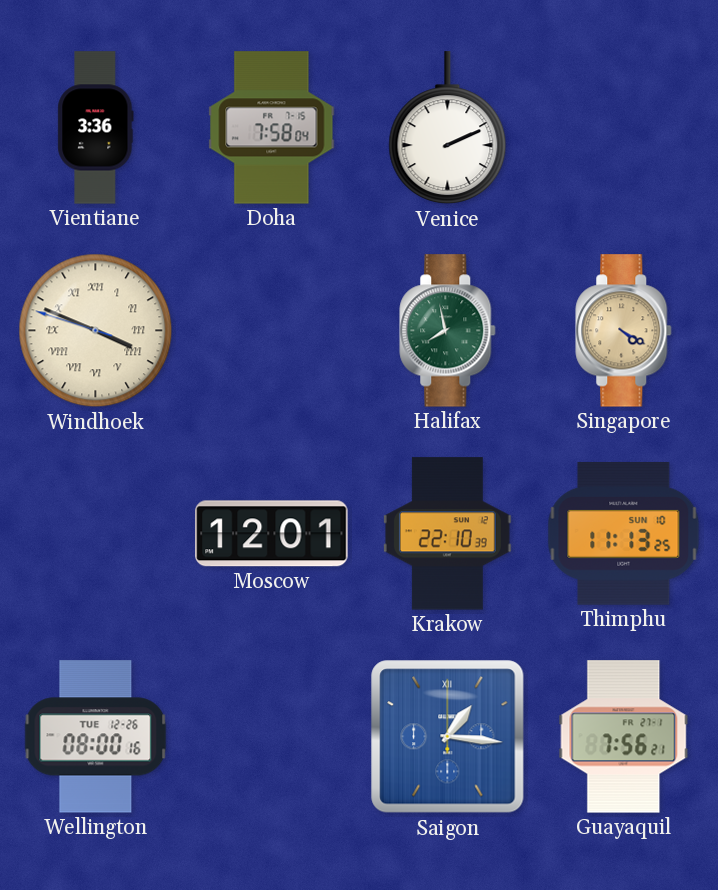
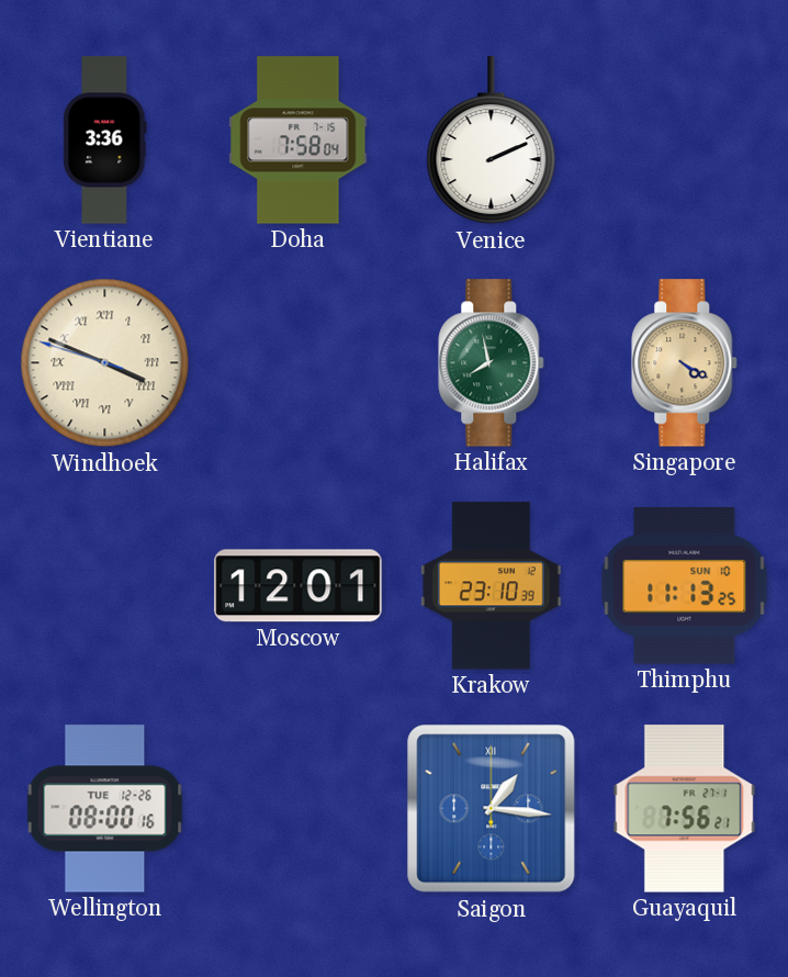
Krakow: 22:10 -> 23:10 (491, 586)
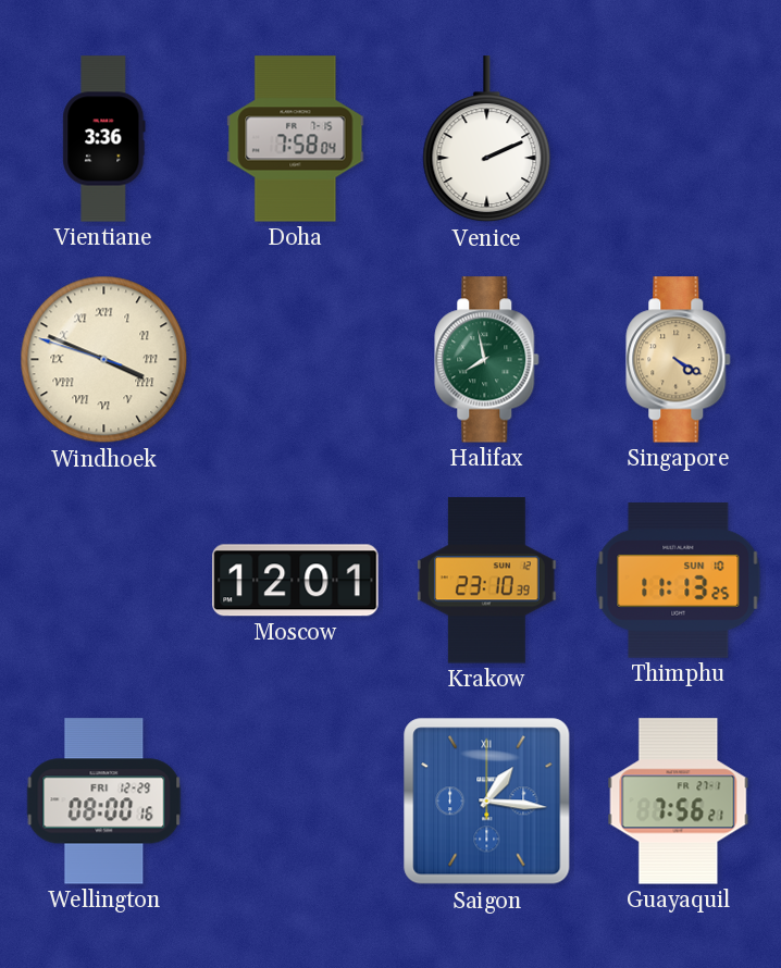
Wellington date: TUE 12-26 -> FRI 12-29 (104, 802)
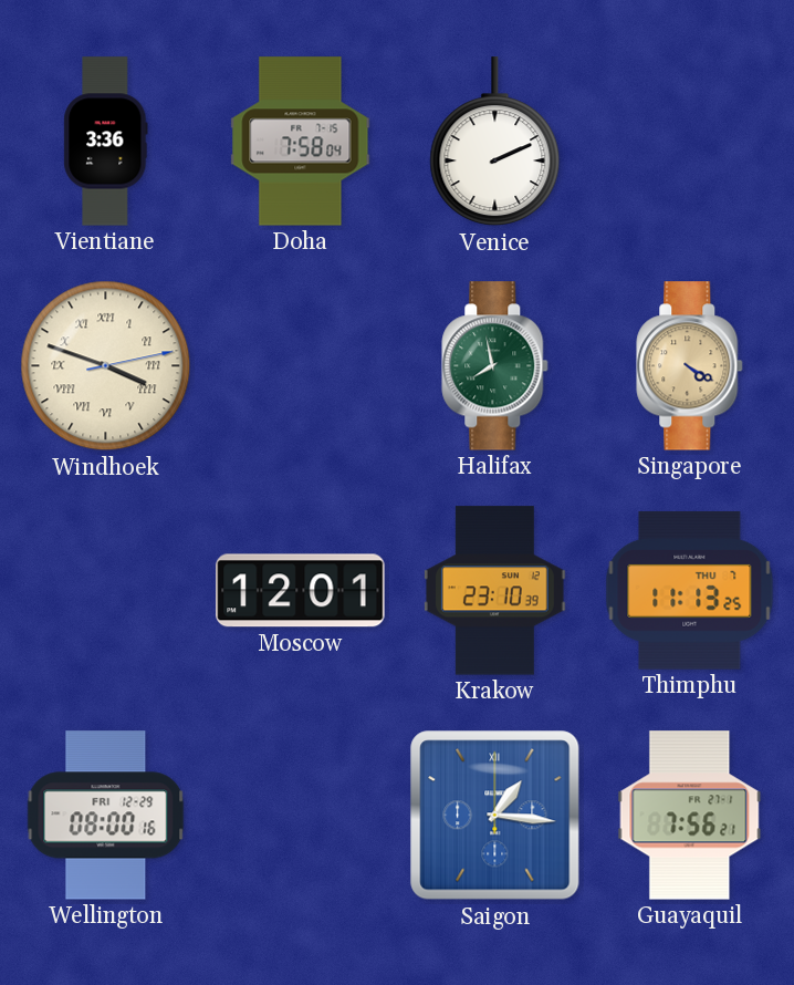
Windhoek: 3:48:48 -> 3:48:13 (106, 366)
Thimphu date: SUN 10 -> THU 7 (690, 590)
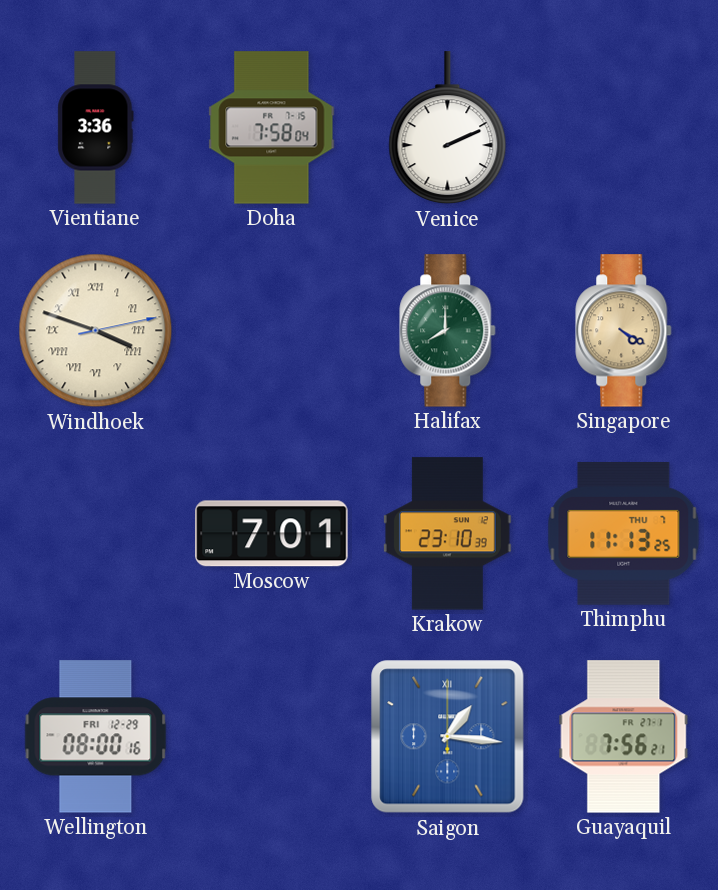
Halifax: 7:58 -> 8:00 (448, 331)
Moscow: 12:01 -> 7:01 (272, 534)
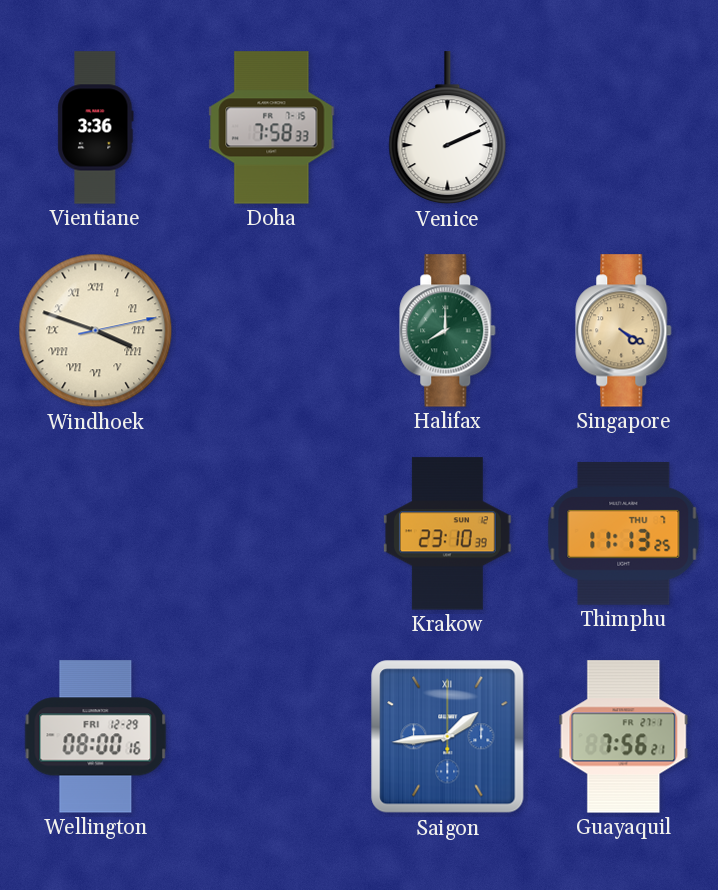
Doha: 7:58:04 -> 7:58:33 (272, 128)
Moscow: 7:01 -> none (272, 534)
Saigon: 1:16 -> 1:44 (448, 737)
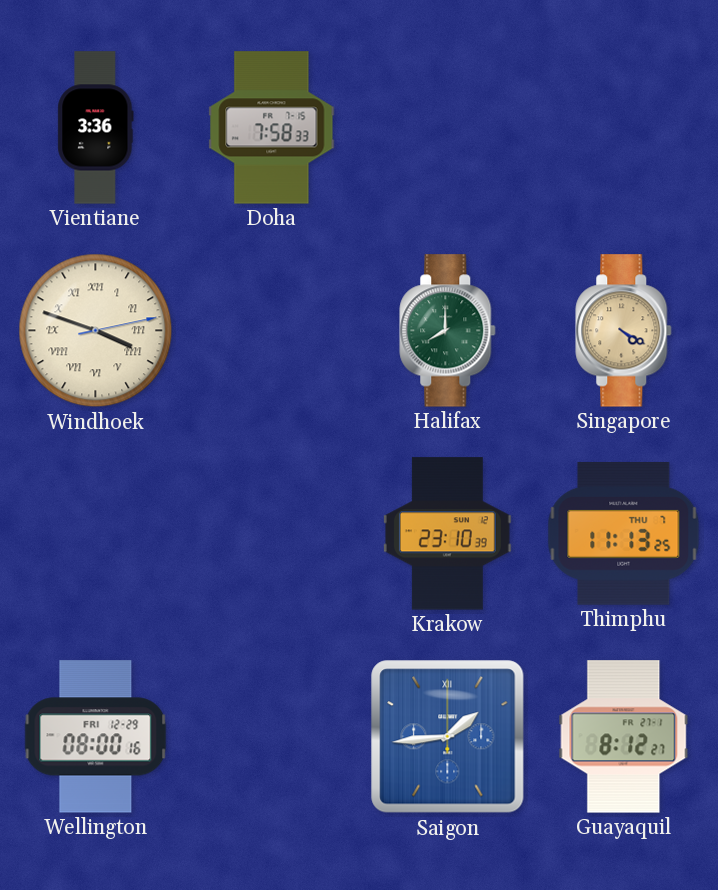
Venice: 2:11 -> none (448, 128)
Guayaquil: 7:56 -> 8:12 (624, 737)
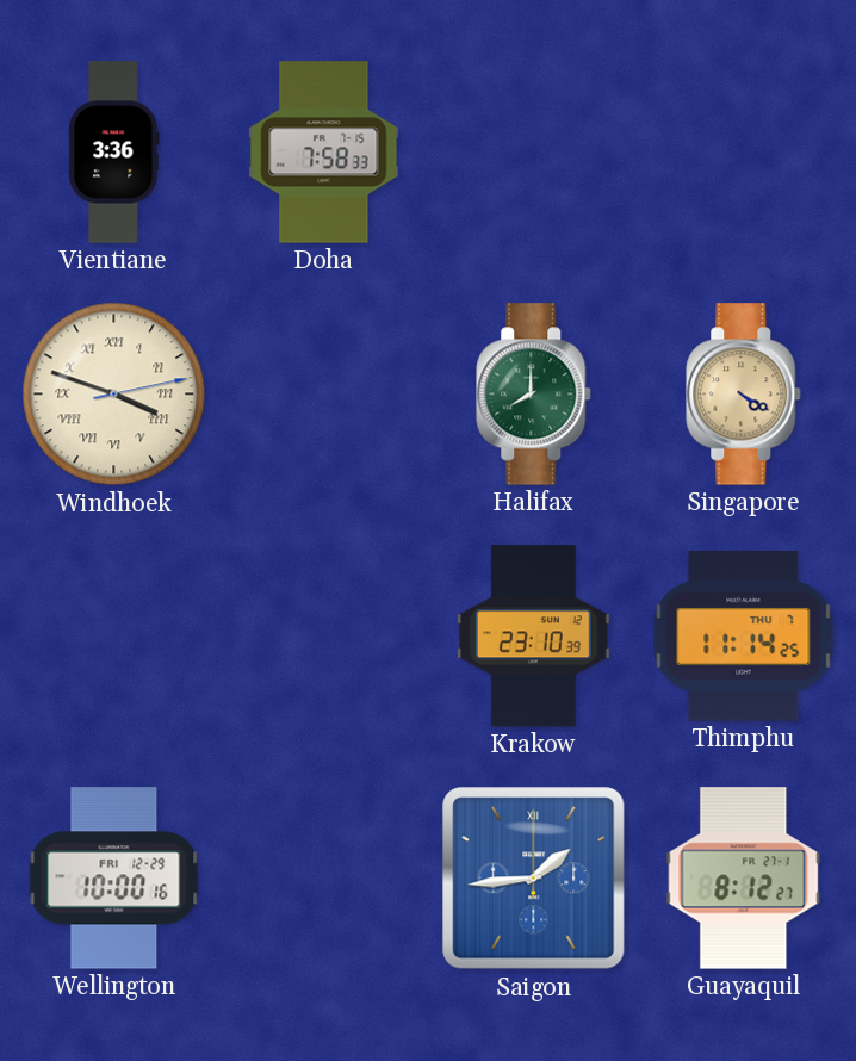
Thimphu: 11:13 -> 11:14 (744, 635)
Wellington: 08:00 -> 10:00 (114, 879)
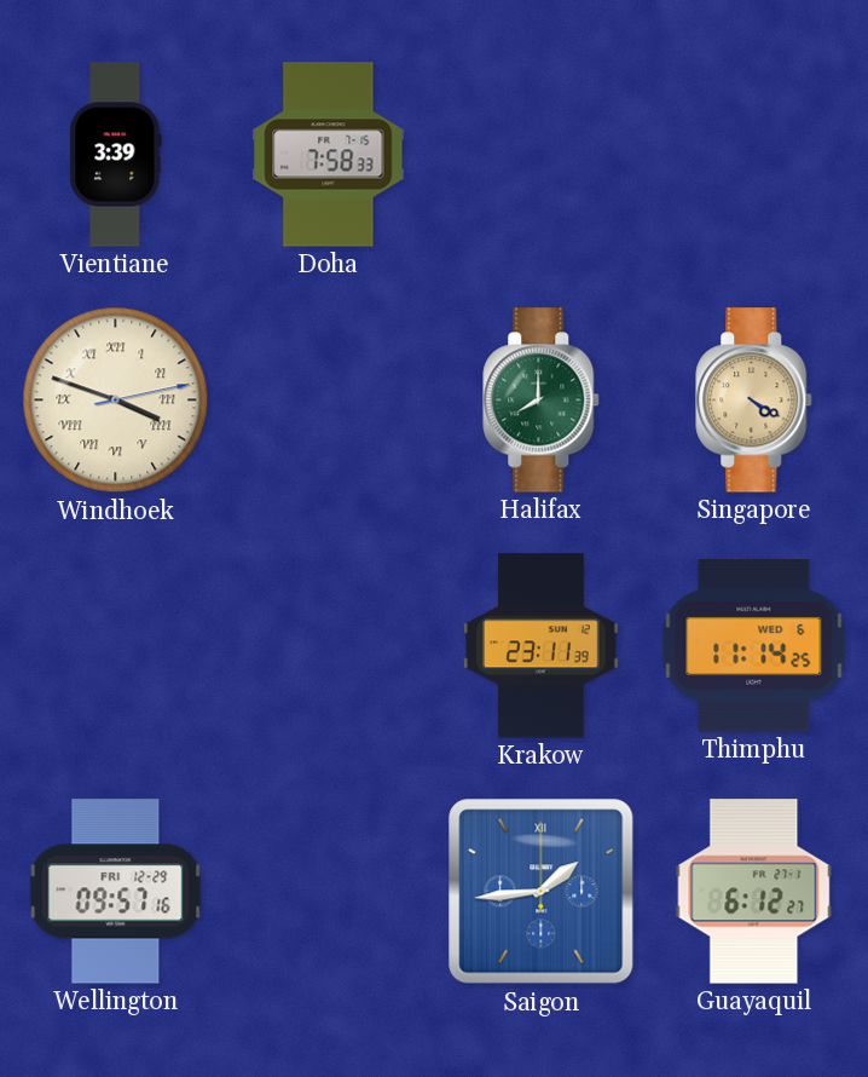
Vientiane: 3:36 -> 3:39 (116, 155)
Krakow: 23:10 -> 23:11 (540, 646)
Thimphu date: THU 7 -> WED 6 (754, 645)
Wellington: 10:00 -> 09:57 (116, 892)
Guayaquil: 8:12 -> 6:12 (754, 892)
